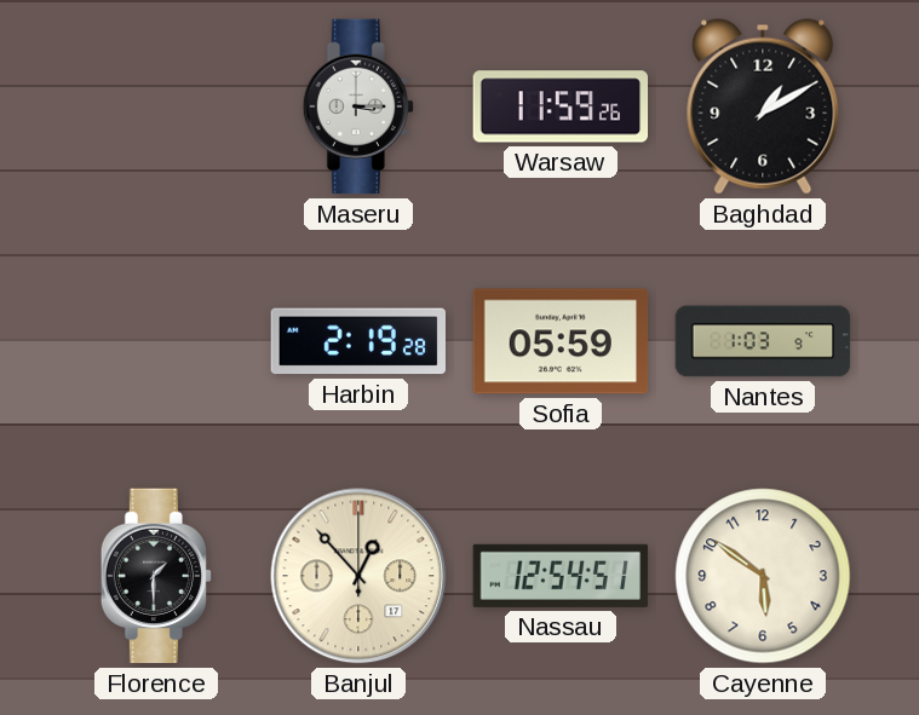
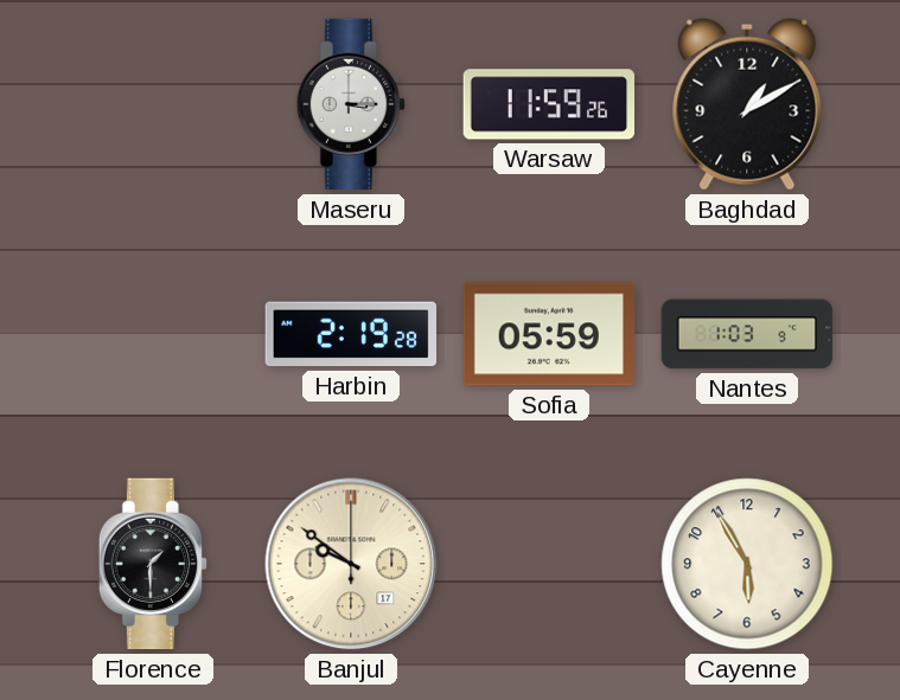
Banjul: 12:53 -> 9:51 (351, 564)
Nassau: 12:54 -> none (561, 576)
Cayenne: 5:51 -> 5:55 (747, 564)
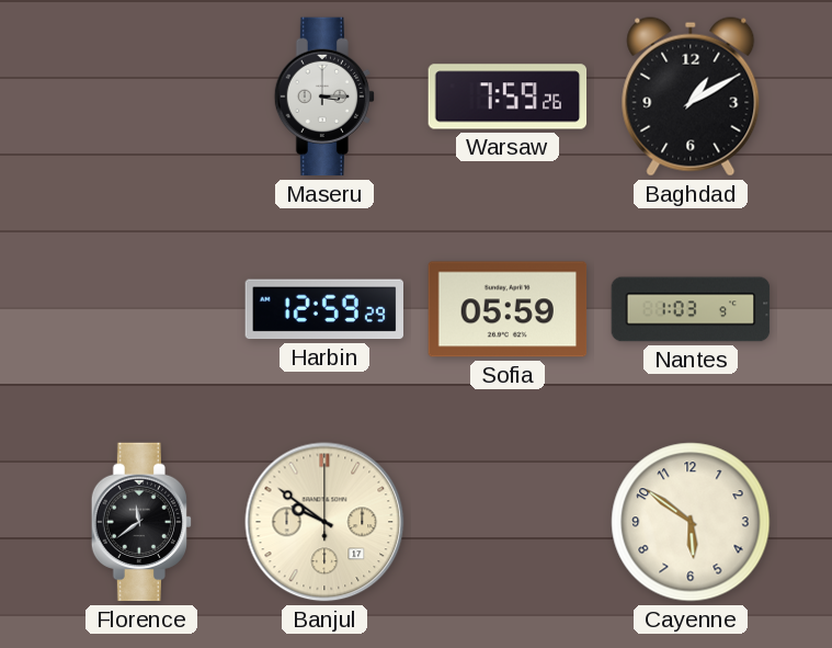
Warsaw: 11:59 -> 7:59 (508, 96)
Harbin: 2:19 -> 12:59 (323, 309)
Florence: 1:30 -> 11:39 (140, 522)
Cayenne: 5:55 -> 5:51 (691, 522)
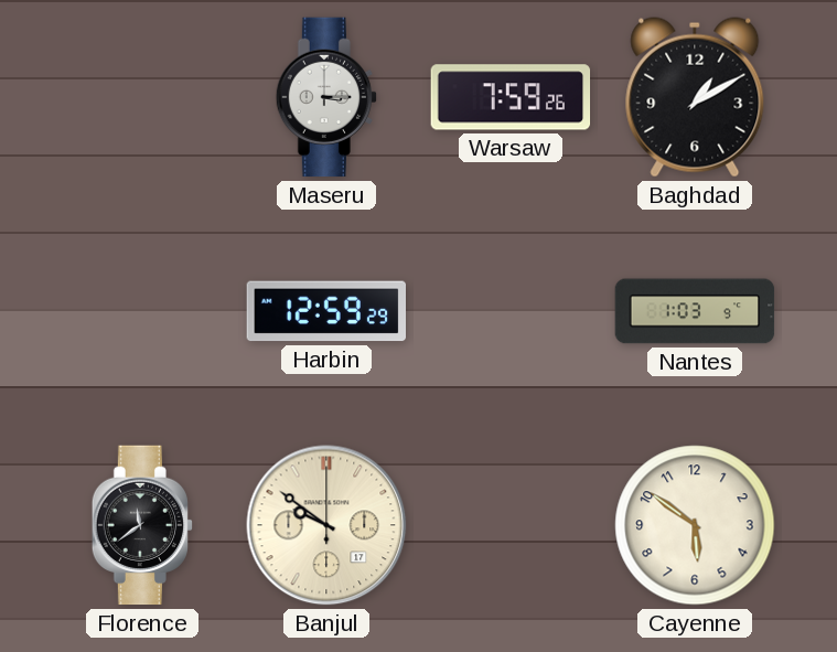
Sofia: 05:59 -> none (508, 309)
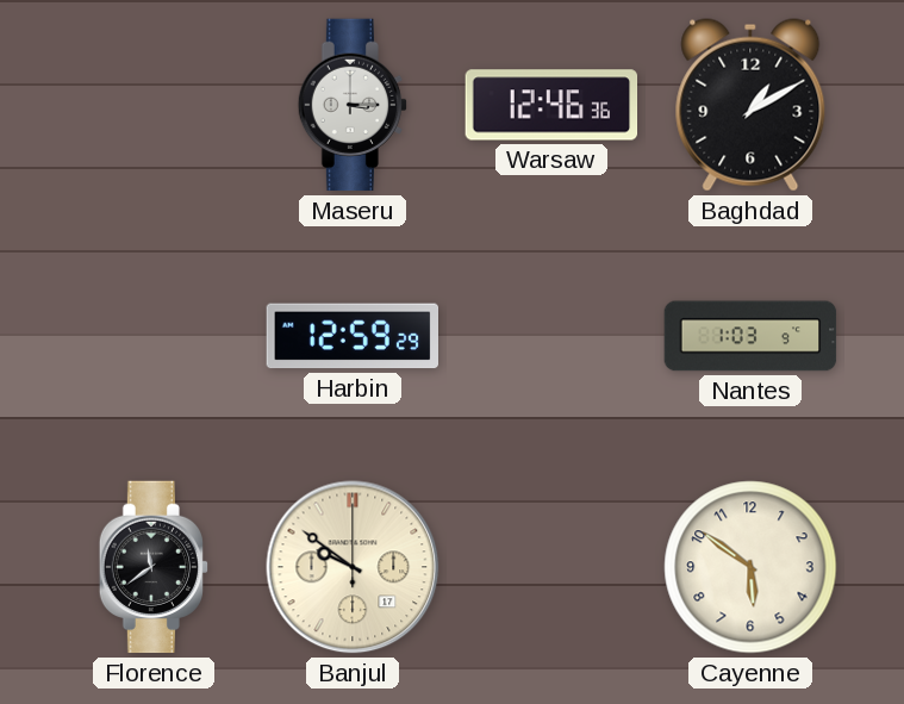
Warsaw: 7:59 -> 12:46 (551, 105)
